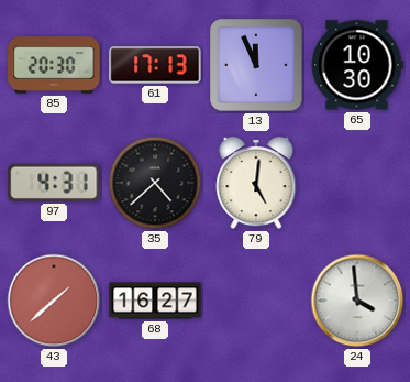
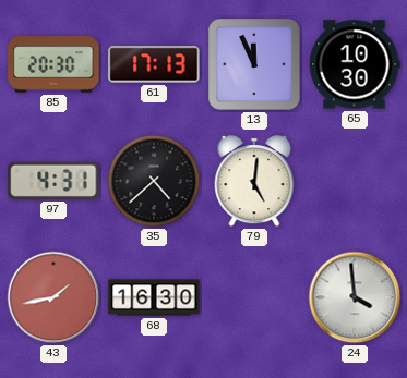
43: 1:38 -> 1:43 (53, 297)
68: 16:27 -> 16:30 (154, 297)
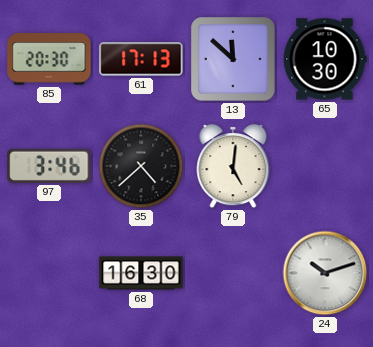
13: 11:56 -> 11:52 (233, 59)
97: 4:31 -> 3:46 (49, 166)
43: 1:43 -> none (53, 297)
24: 3:59 -> 10:12 (325, 273)
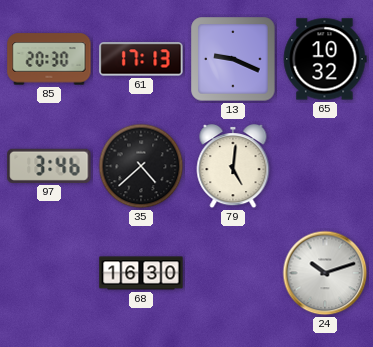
13: 11:52 -> 9:19 (233, 59)
65: 10:30 -> 10:32 (325, 59)
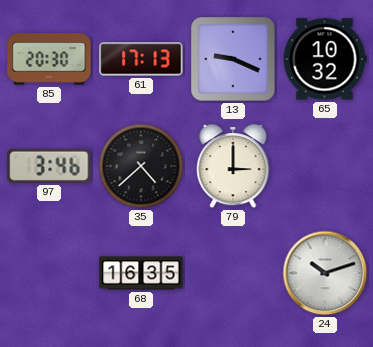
79: 5:01 -> 3:00 (233, 167)
68: 16:30 -> 16:35 (141, 273)
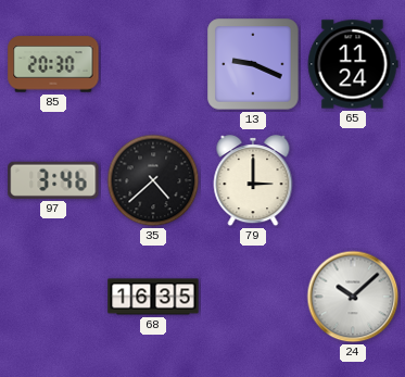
61: 17:13 -> none (141, 59)
65: 10:32 -> 11:24 (353, 64)
24: 10:12 -> 10:08 (353, 297)
